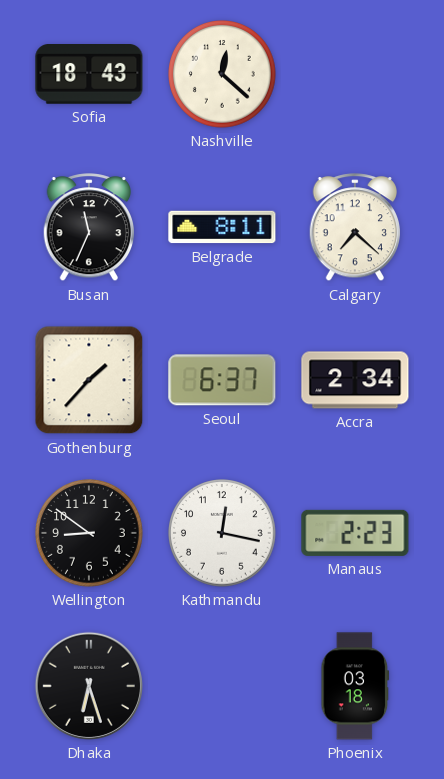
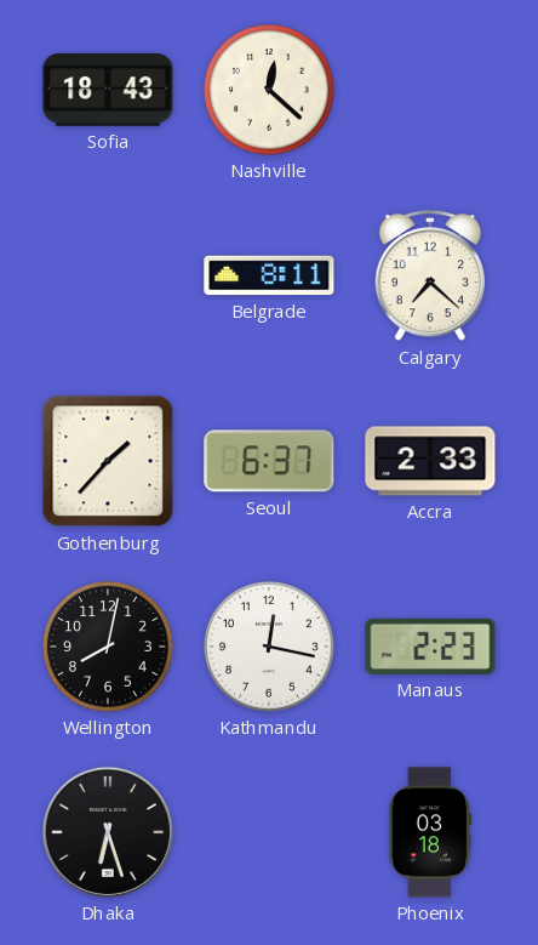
Busan: 11:34 -> none (88, 228)
Accra: 2:34 -> 2:33 (430, 461)
Wellington: 8:51 -> 8:02 (109, 648)
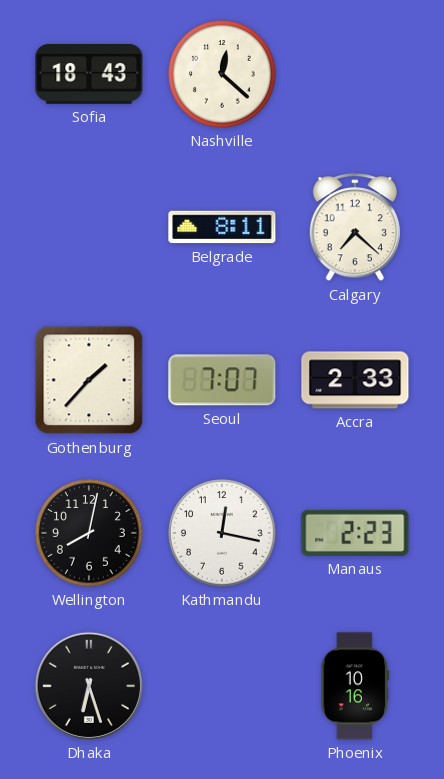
Seoul: 6:37 -> 7:07 (222, 380)
Phoenix: 03:18 -> 10:16 (355, 686)
